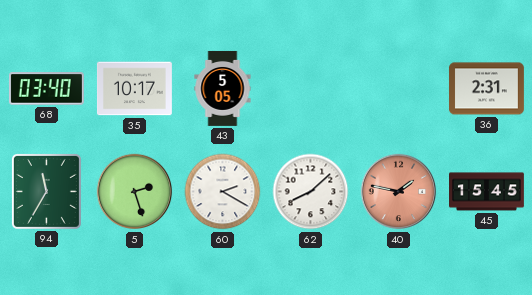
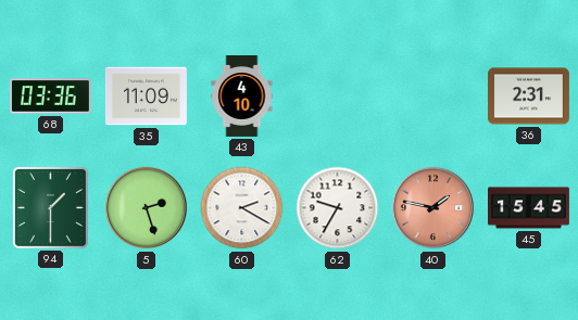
68: 03:40 -> 03:36 (50, 97)
35: 10:17 -> 11:09 (146, 97)
43: 5:05 -> 4:10 (242, 97)
94: 11:35 -> 1:30 (50, 207)
62: 8:08 -> 9:35 (338, 208)
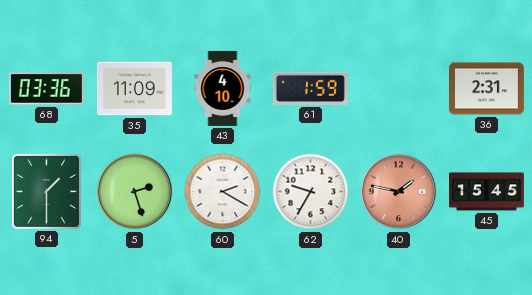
61: none -> 1:59 (310, 88)
